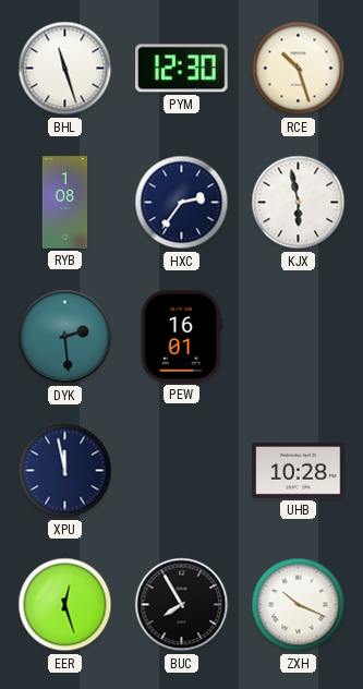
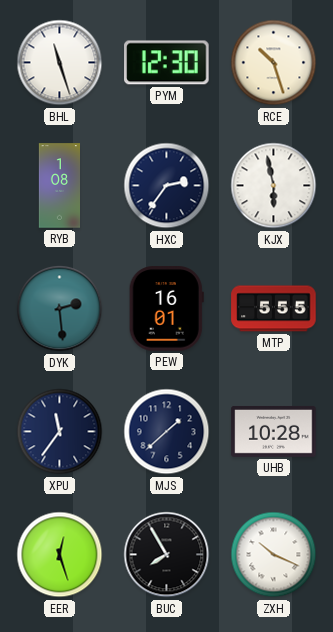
MTP: none -> 5:55 (274, 309)
XPU: 11:58 -> 11:36 (60, 432)
MJS: none -> 1:38 (167, 432)
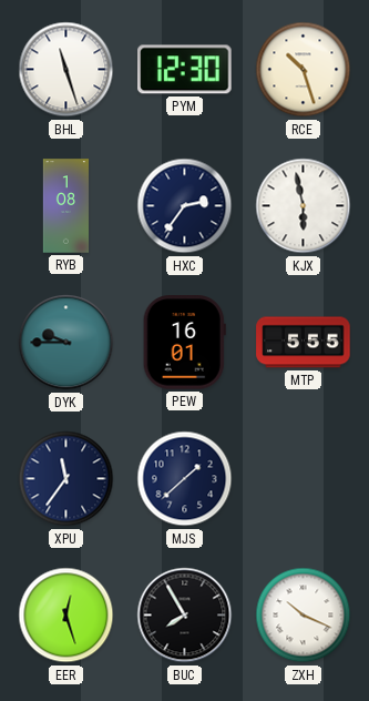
DYK: 2:29 -> 9:45 (66, 343)
UHB: 10:28 -> none (274, 431)
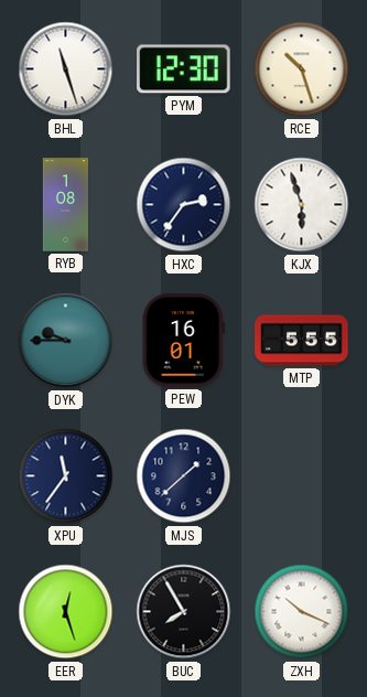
KJX: 5:58 -> 5:57 (302, 205)
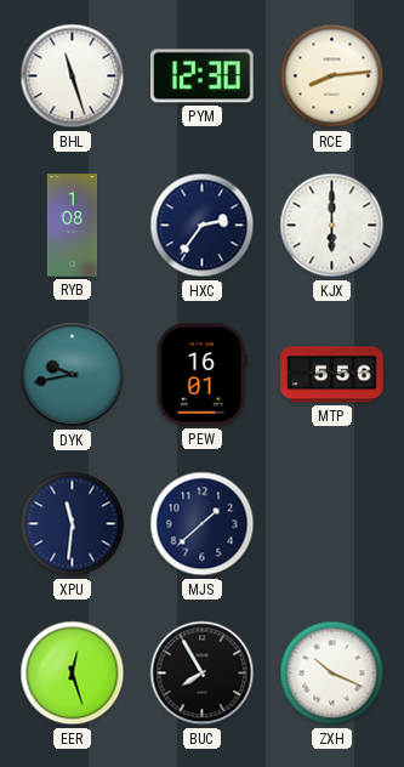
RCE: 10:27 -> 8:14 (332, 76)
KJX: 5:57 -> 6:00 (332, 226)
DYK: 9:45 -> 9:43 (73, 375)
MTP: 5:55 -> 5:56 (332, 375)
XPU: 11:36 -> 11:31 (73, 524)
